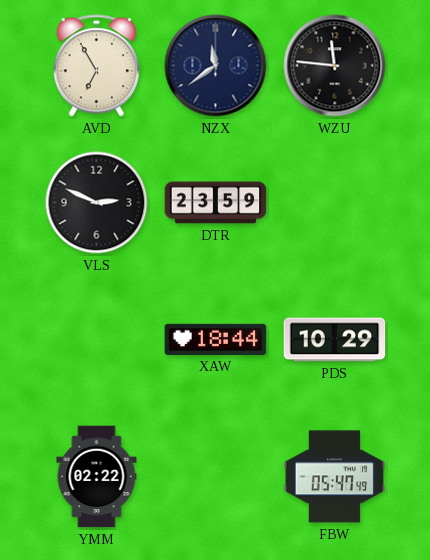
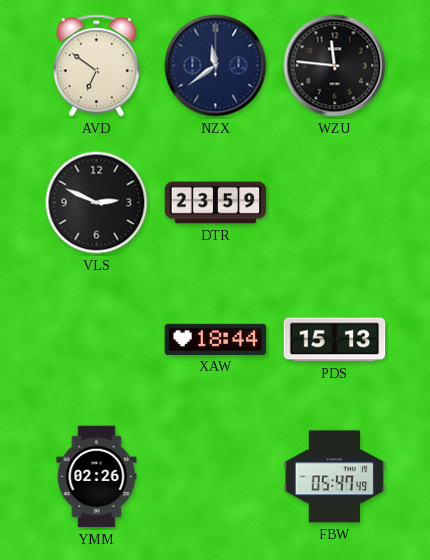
AVD: 6:55 -> 6:51 (96, 66)
PDS: 10:29 -> 15:13 (335, 340)
YMM: 02:22 -> 02:26 (97, 477)
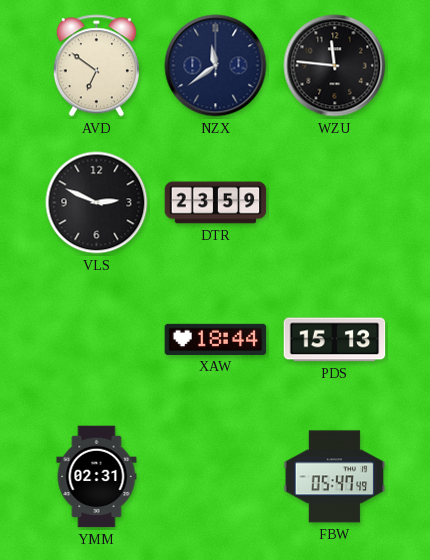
YMM: 02:26 -> 02:31 (97, 477)
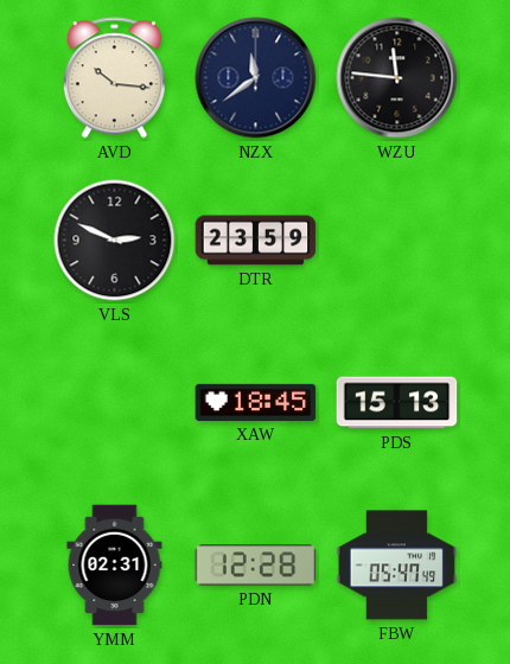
AVD: 6:51 -> 10:16 (114, 78)
XAW: 18:44 -> 18:45 (256, 402)
PDN: none -> 12:28 (256, 566)
